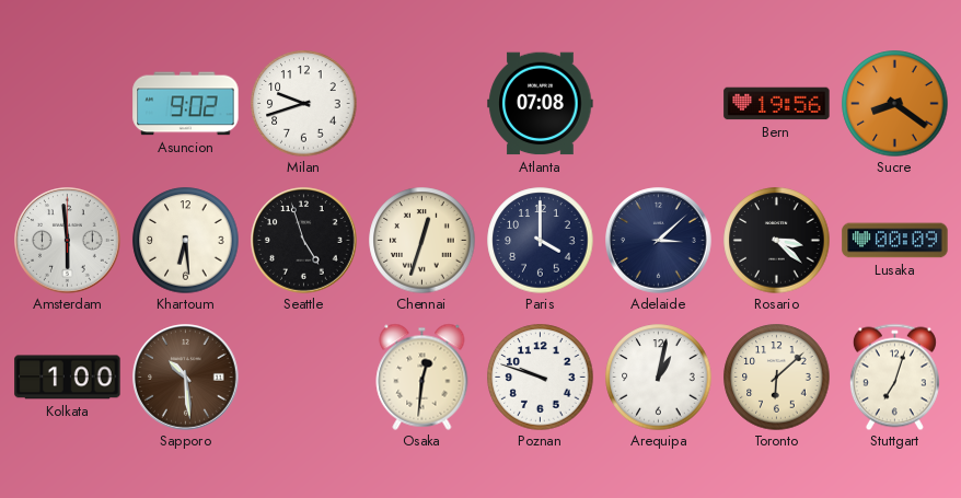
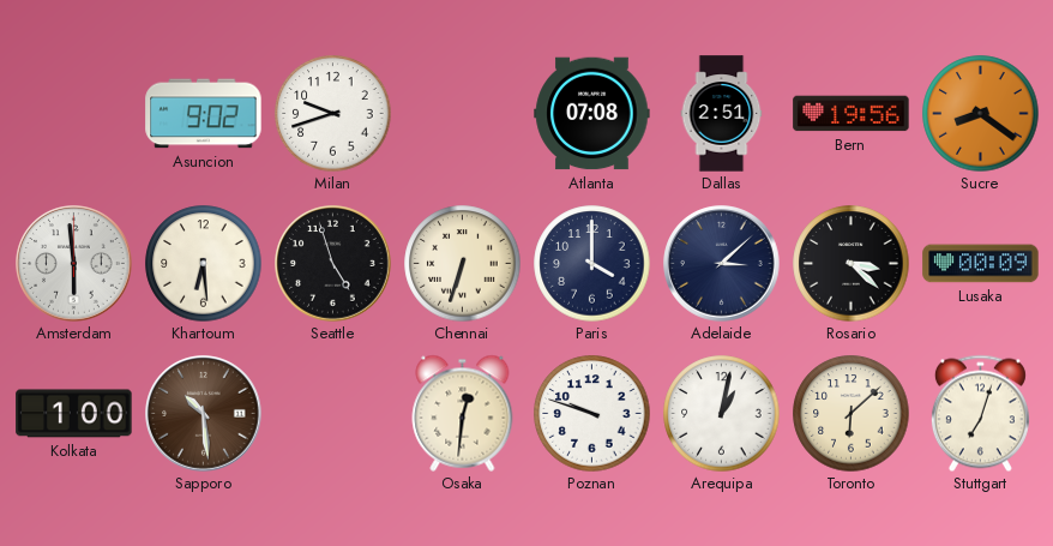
Dallas: none -> 2:51 (722, 114)
Chennai: 12:33 -> 6:33 (463, 264)
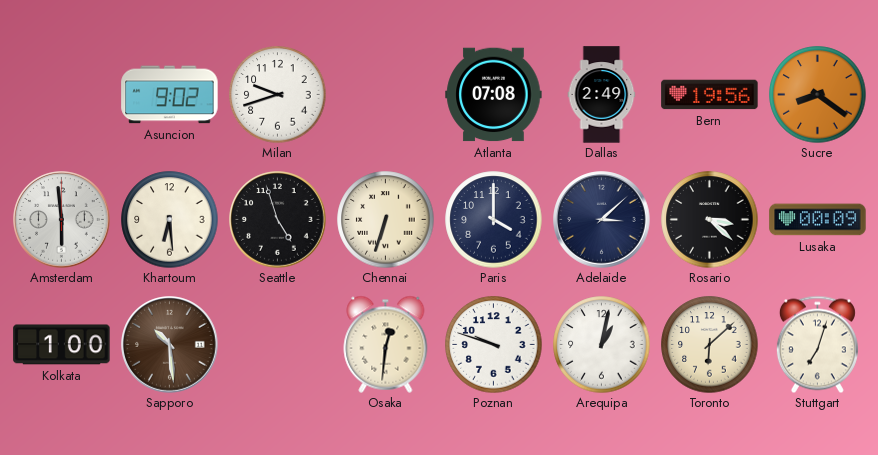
Dallas: 2:51 -> 2:49 (602, 95)
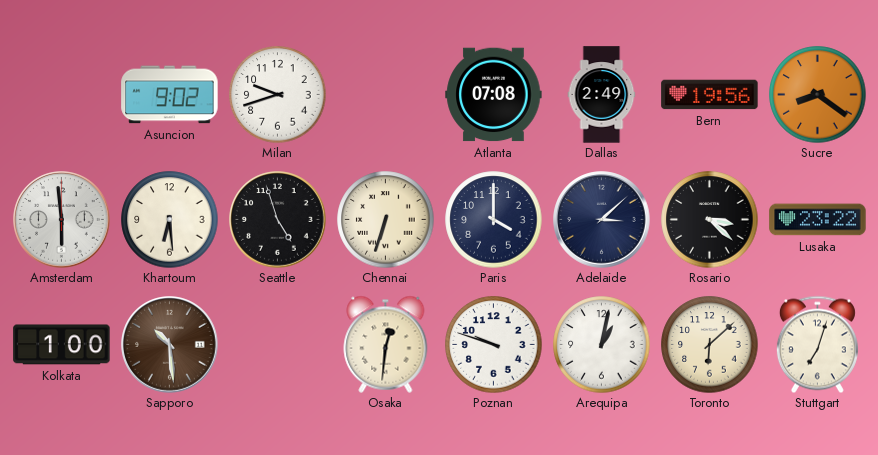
Lusaka: 00:09 -> 23:22 (818, 220)
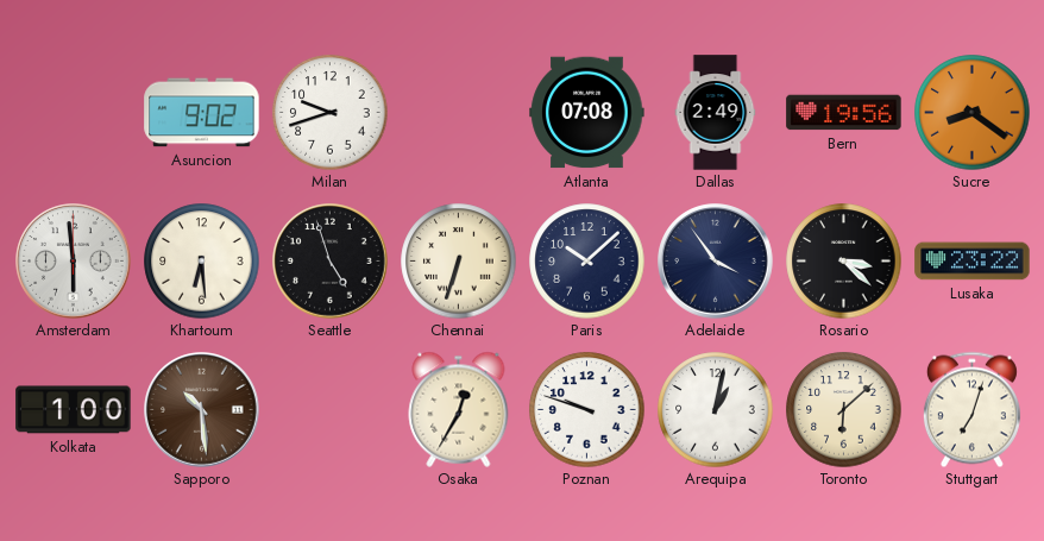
Paris: 4:00 -> 10:08 (587, 262)
Adelaide: 3:08 -> 3:54 (716, 262)
Osaka: 12:31 -> 12:35 (459, 409)
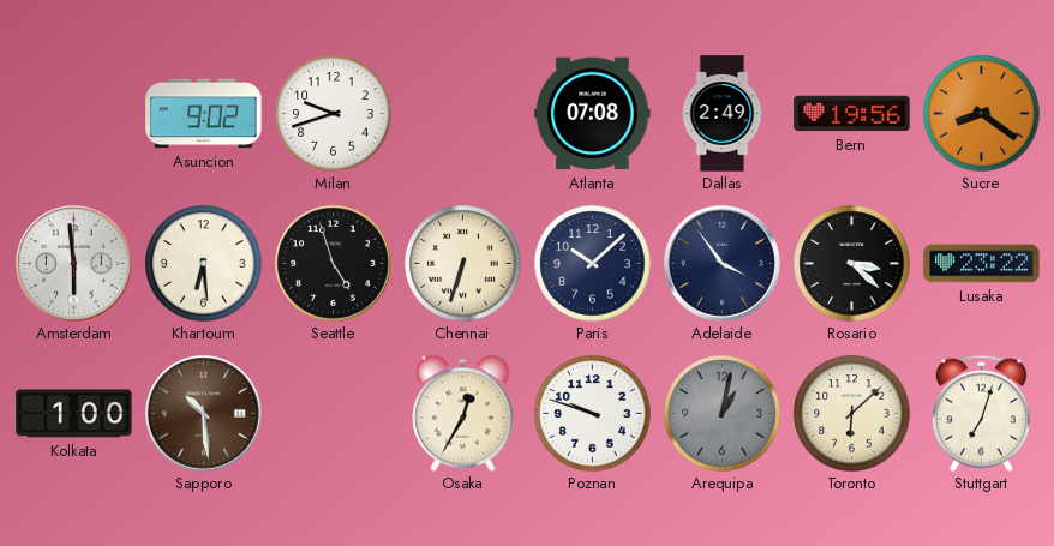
Arequipa dial: white -> grey (723, 414)
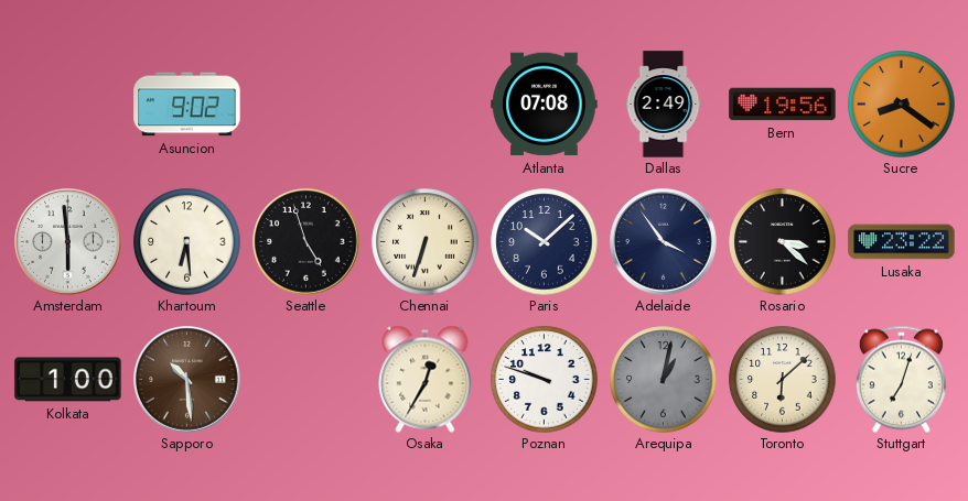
Milan: 9:42 -> none (334, 114)
